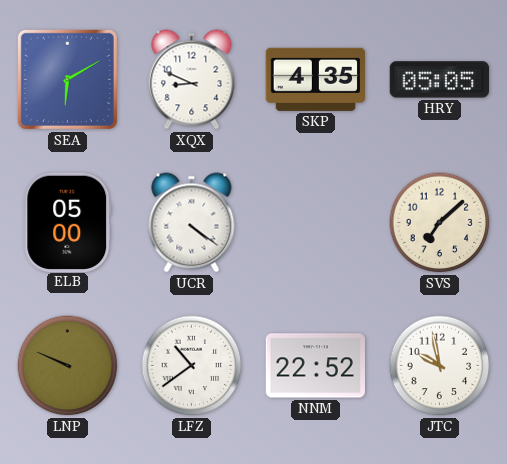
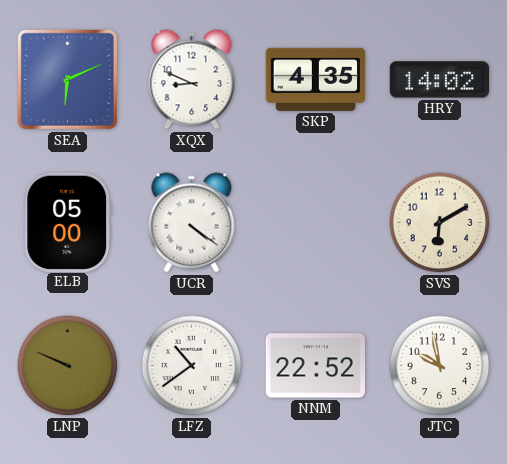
SEA: 6:10 -> 6:11 (67, 79)
HRY: 05:05 -> 14:02 (440, 80)
SVS: 7:08 -> 6:10 (440, 223)
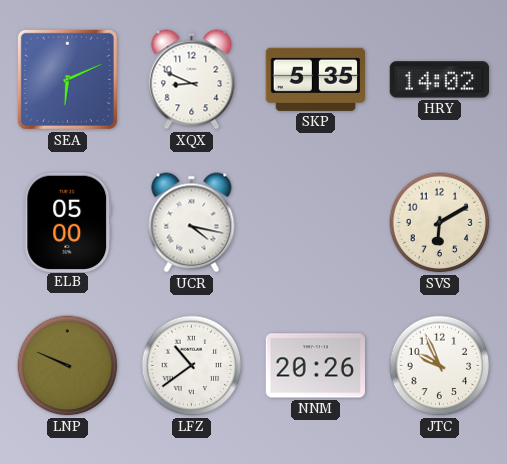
SKP: 4:35 -> 5:35 (315, 79)
UCR: 4:21 -> 4:17 (192, 223)
NNM: 22:52 -> 20:26 (316, 366)
JTC: 9:58 -> 9:56 (440, 366)
